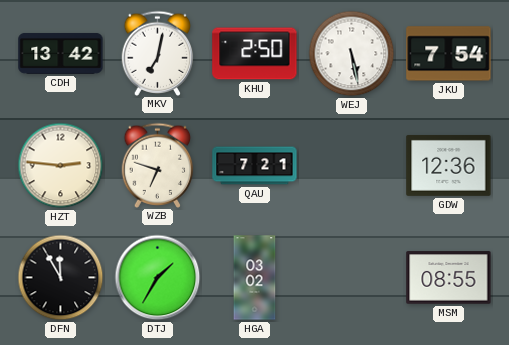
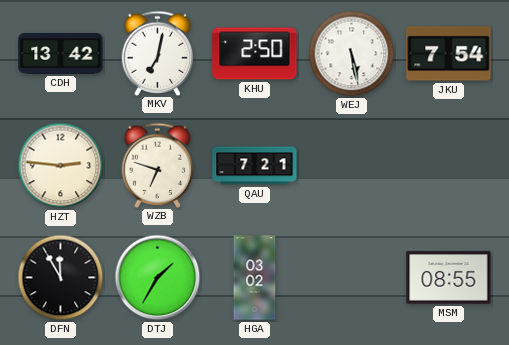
GDW: 12:36 -> none (449, 165)
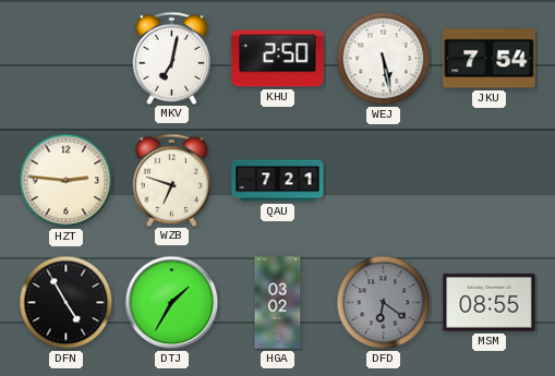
CDH: 13:42 -> none (61, 53)
DFN: 11:55 -> 4:55 (67, 303)
DFD: none -> 6:21 (384, 303)
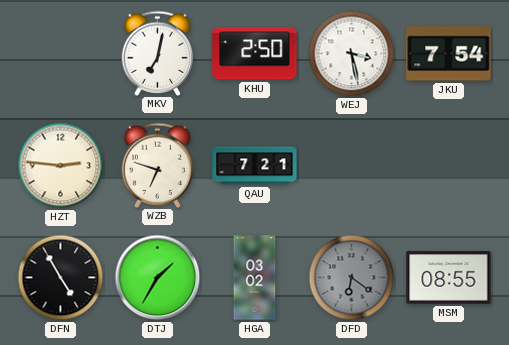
WEJ: 5:28 -> 3:28 (352, 54)
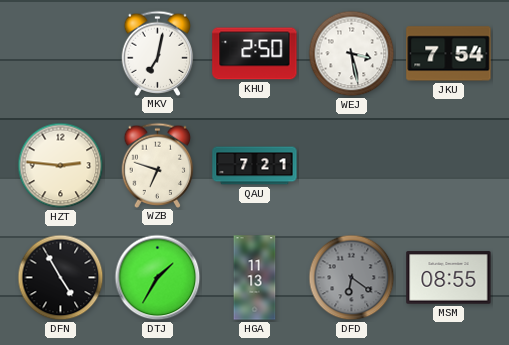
HGA: 03:02 -> 11:13 (255, 278)
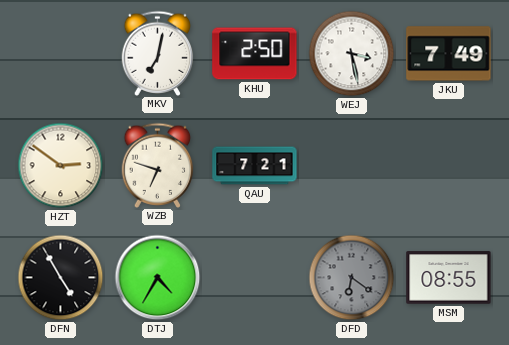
JKU: 7:54 -> 7:49 (449, 54)
HZT: 2:46 -> 2:51 (61, 166)
DTJ: 1:35 -> 4:35 (158, 278)
HGA: 11:13 -> none (255, 278)
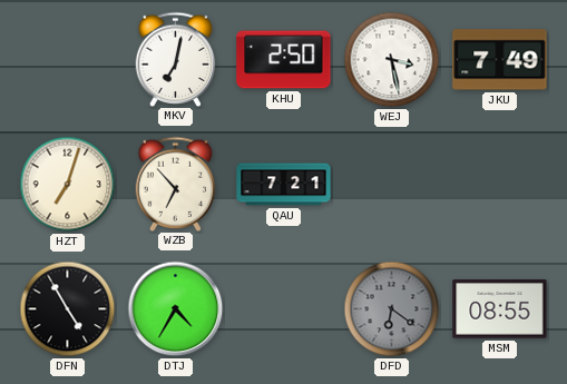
HZT: 2:51 -> 7:03 (68, 185)
WZB: 6:48 -> 6:53 (176, 184)
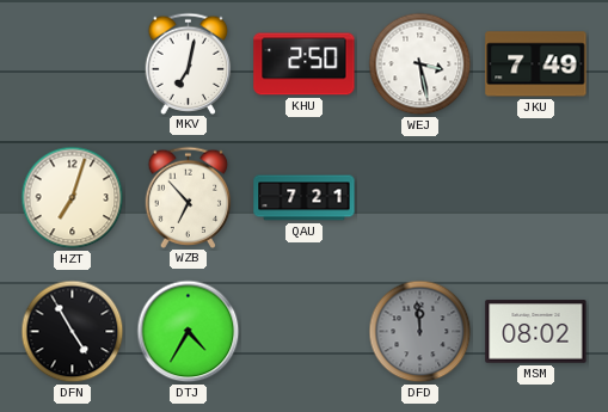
DFD: 6:21 -> 11:59 (420, 332)
MSM: 08:55 -> 08:02 (536, 332)
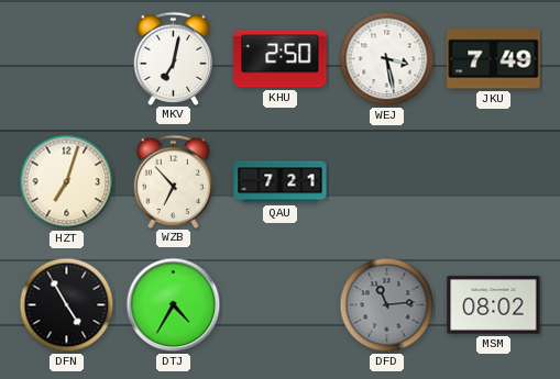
DFD: 11:59 -> 11:14 (387, 305)
